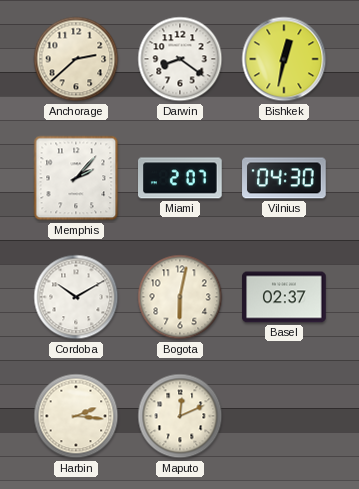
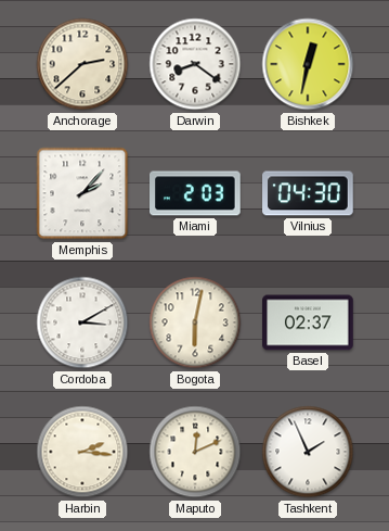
Miami: 2:07 -> 2:03 (196, 193)
Cordoba: 10:10 -> 3:10 (82, 323)
Tashkent: none -> 1:56 (308, 452)
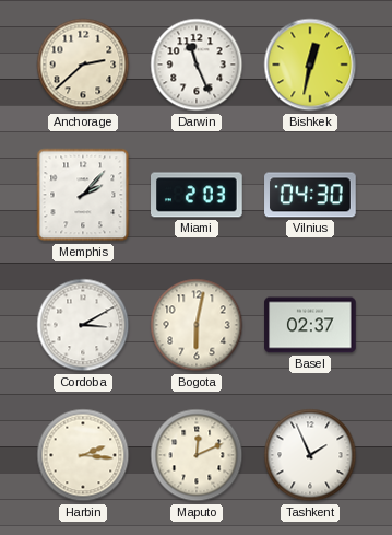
Darwin: 8:21 -> 11:26 (197, 65)
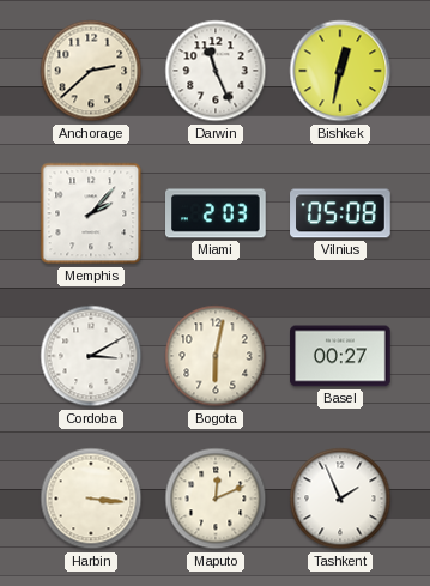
Vilnius: 04:30 -> 05:08 (340, 213)
Basel: 02:37 -> 00:27 (340, 356)
Harbin: 2:16 -> 3:16 (91, 499)
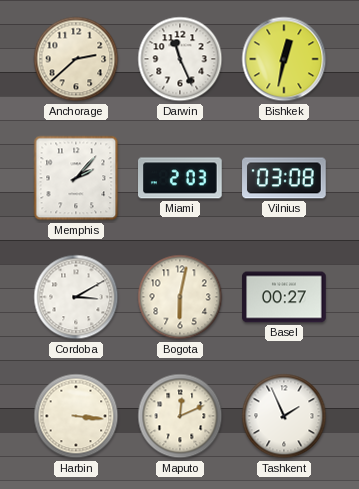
Vilnius: 05:08 -> 03:08 (284, 178)
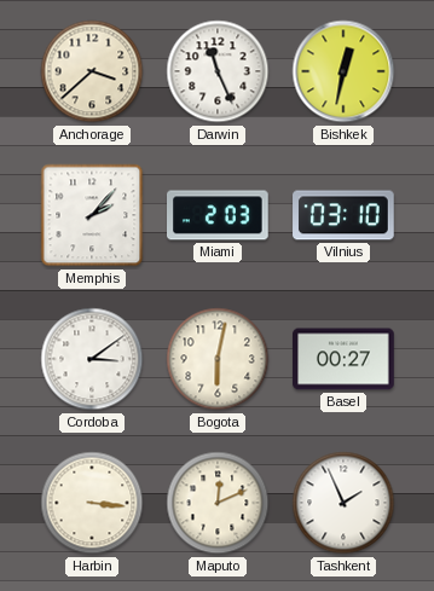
Anchorage: 2:38 -> 3:38 (92, 71)
Vilnius: 03:08 -> 03:10 (343, 215)
Cordoba: 3:10 -> 3:09 (92, 359)
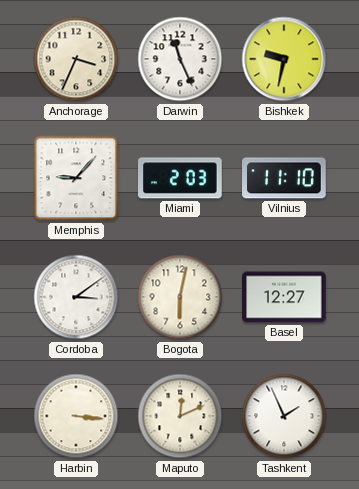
Anchorage: 3:38 -> 3:34 (76, 59)
Bishkek: 12:32 -> 9:32 (284, 59)
Memphis: 2:07 -> 9:07 (76, 178)
Vilnius: 03:10 -> 11:10 (284, 178)
Basel: 00:27 -> 12:27 (284, 297)
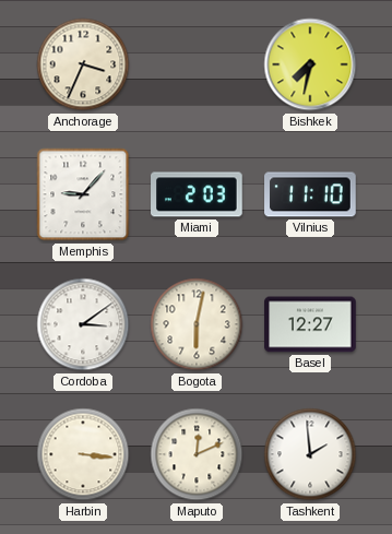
Darwin: 11:26 -> none (180, 59)
Bishkek: 9:32 -> 7:32 (310, 64)
Tashkent: 1:56 -> 1:59 (310, 454)
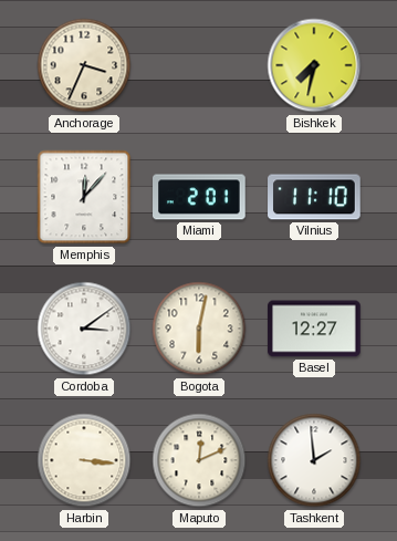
Memphis: 9:07 -> 12:07 (84, 197)
Miami: 2:03 -> 2:01 (200, 197)
